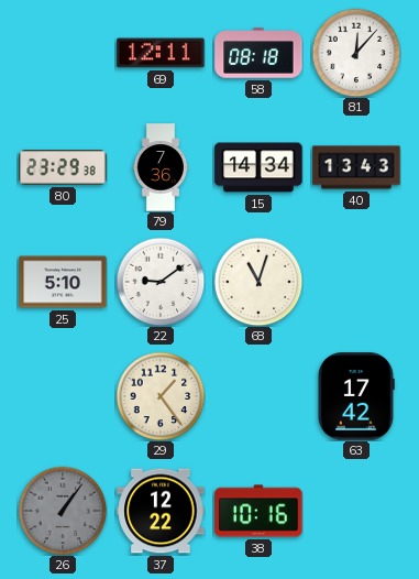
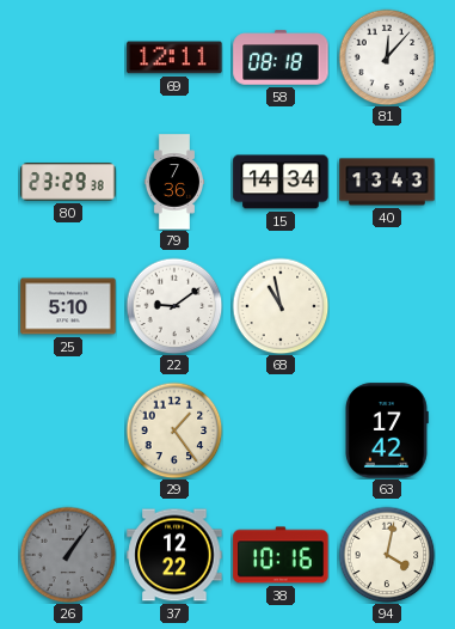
68: 11:03 -> 10:58 (281, 306)
94: none -> 4:02 (387, 555)
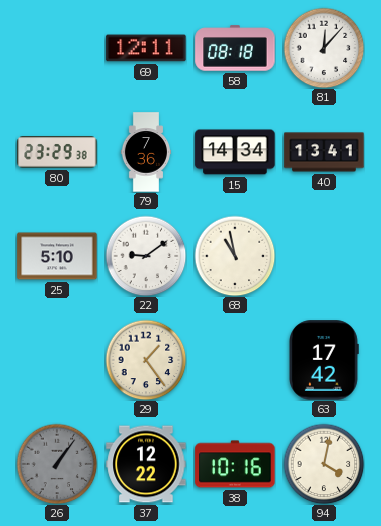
40: 13:43 -> 13:41 (324, 152)
